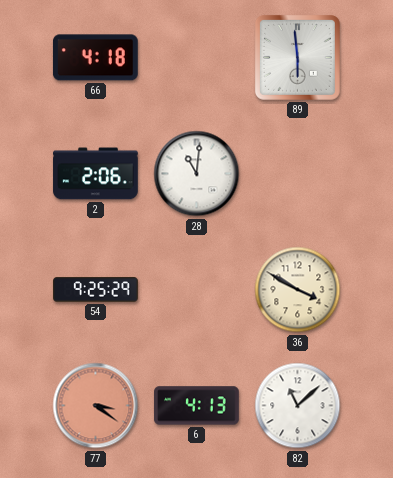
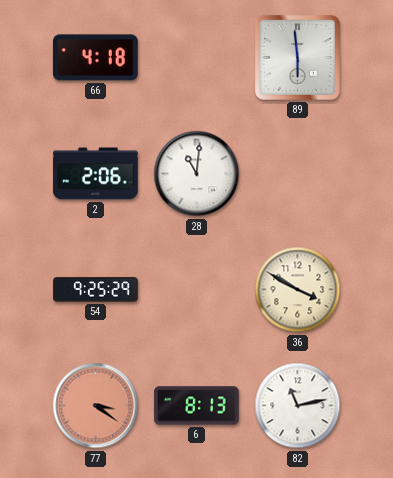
6: 4:13 -> 8:13 (197, 406)
82: 11:08 -> 11:13 (298, 406)
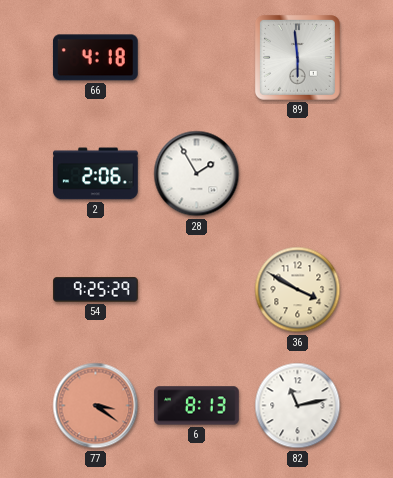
28: 11:01 -> 1:55 (197, 174)
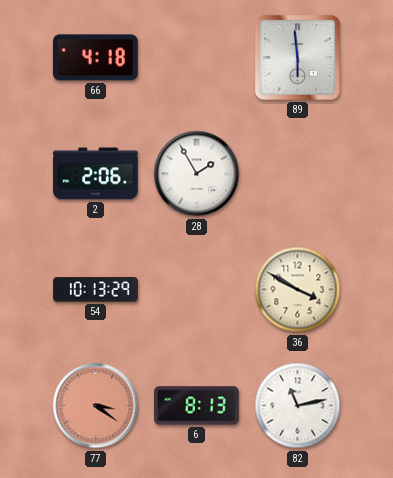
54: 9:25 -> 10:13 (96, 290)
